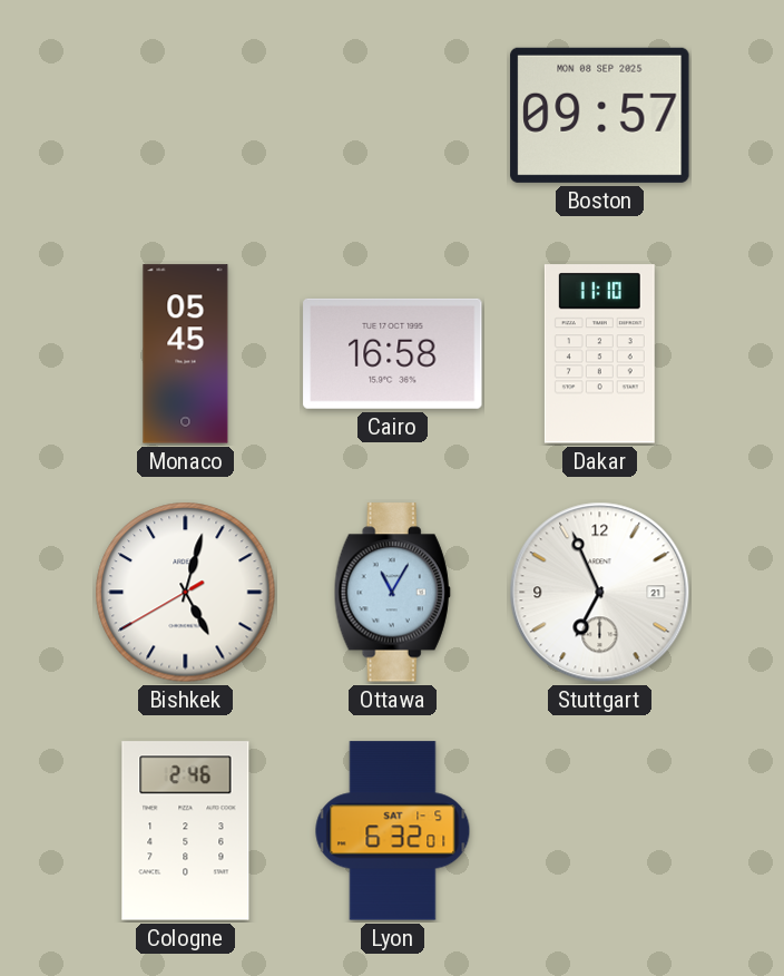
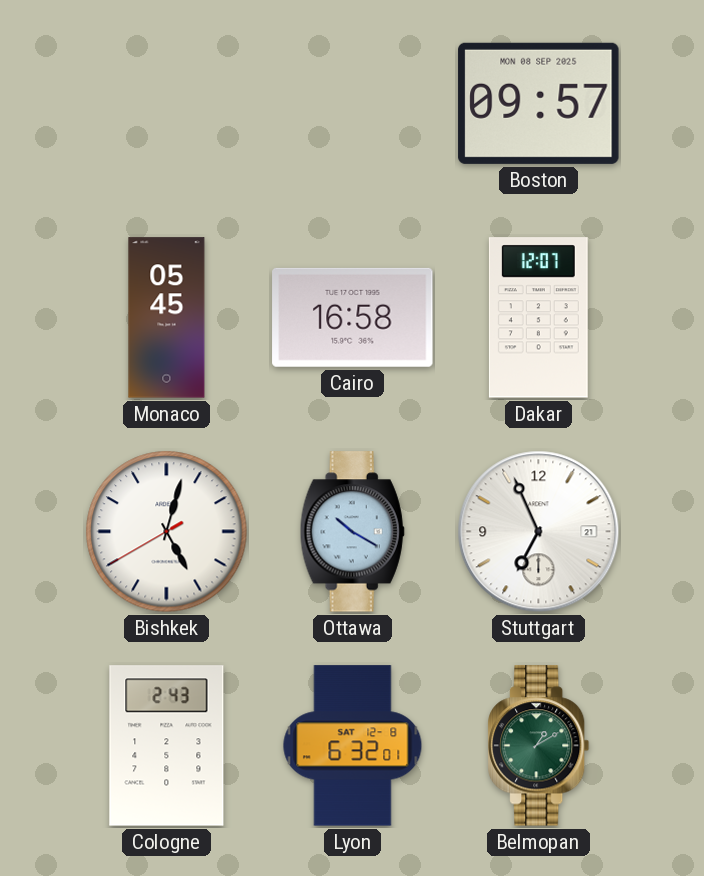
Dakar: 11:10 -> 12:07 (538, 318)
Ottawa: 11:05 -> 10:20 (352, 532)
Cologne: 2:46 -> 2:43 (167, 746)
Lyon date: SAT 1-5 -> SAT 12-8 (353, 746)
Belmopan: none -> 1:10 (539, 746)
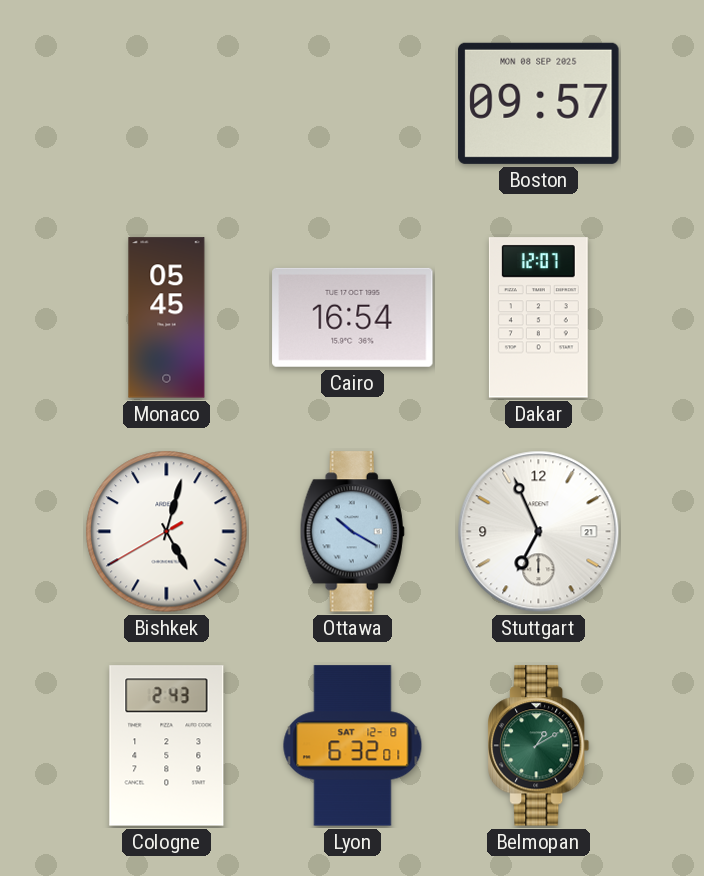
Cairo: 16:58 -> 16:54 (353, 317)
